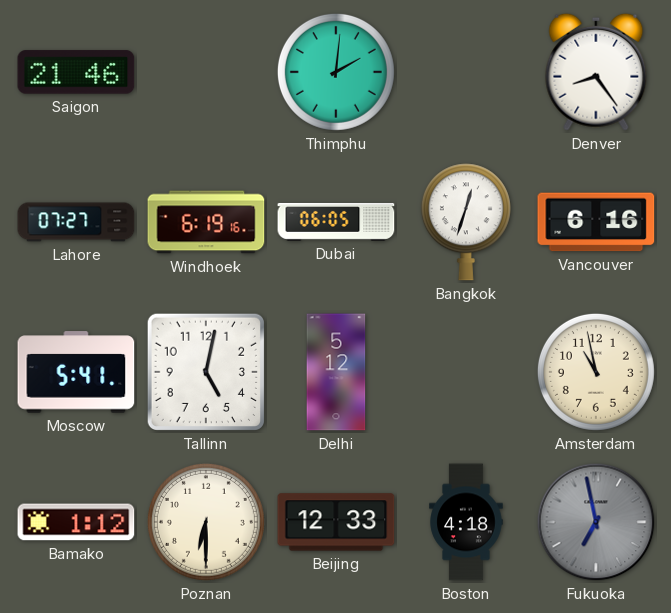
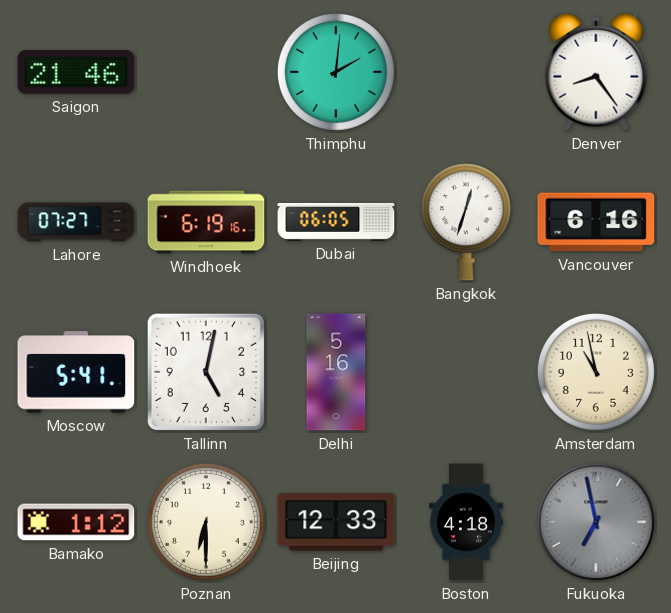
Delhi: 5:12 -> 5:16 (336, 372)
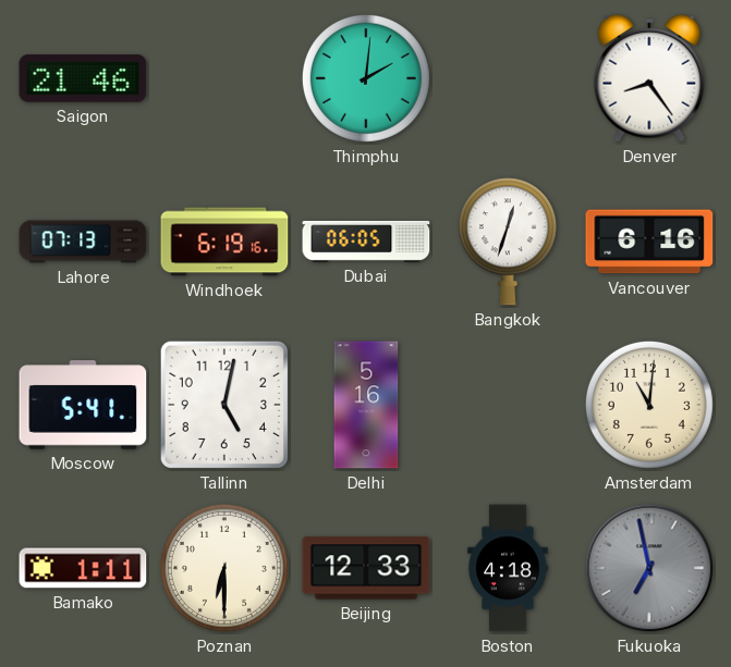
Lahore: 07:27 -> 07:13 (83, 242)
Amsterdam: 10:58 -> 11:01 (649, 405)
Bamako: 1:12 -> 1:11 (83, 568)
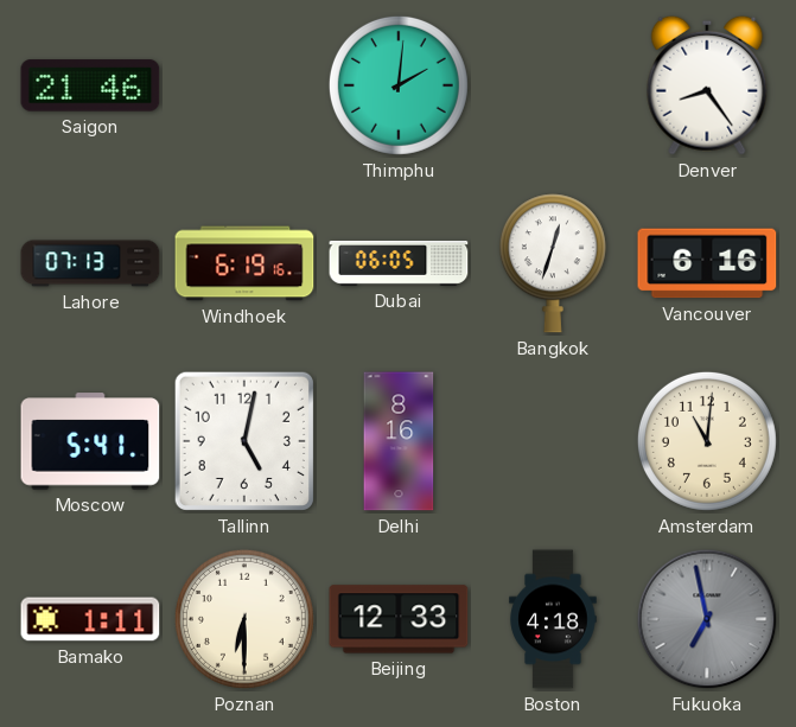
Delhi: 5:16 -> 8:16 (399, 441)
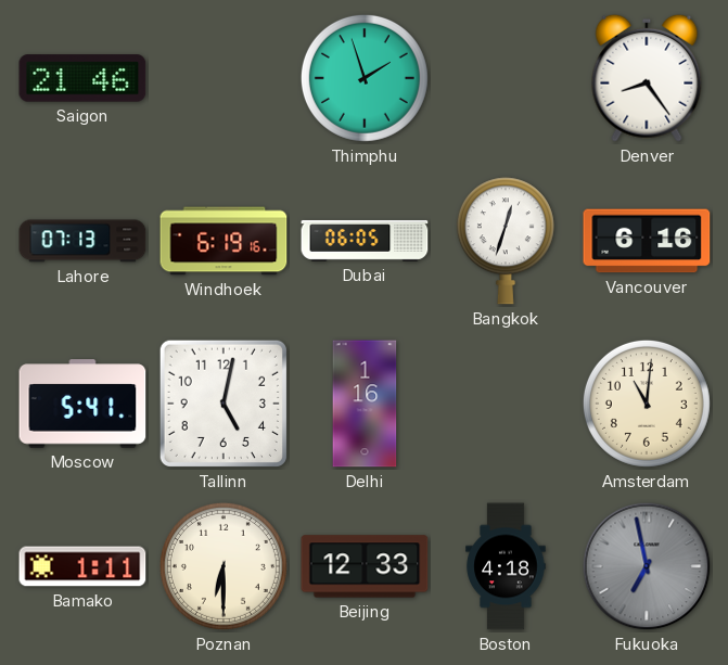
Thimphu: 2:01 -> 1:57 (365, 78)
Delhi: 8:16 -> 1:16 (365, 404)
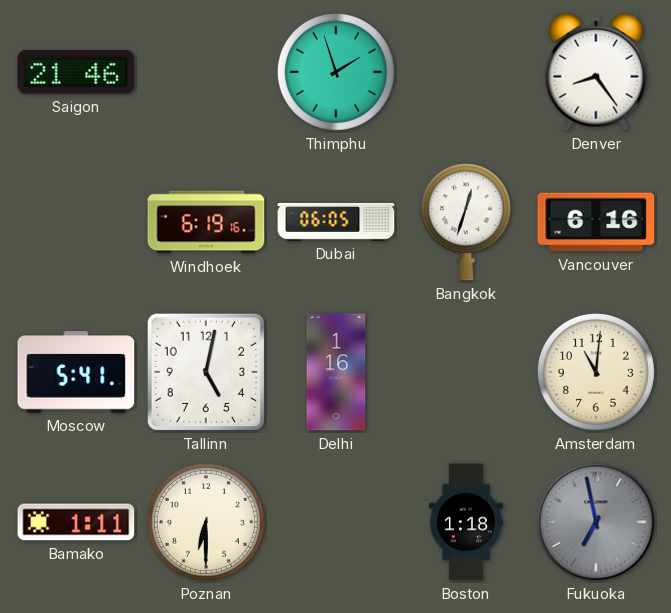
Lahore: 07:13 -> none (82, 241)
Beijing: 12:33 -> none (365, 566)
Boston: 4:18 -> 1:18 (466, 522)
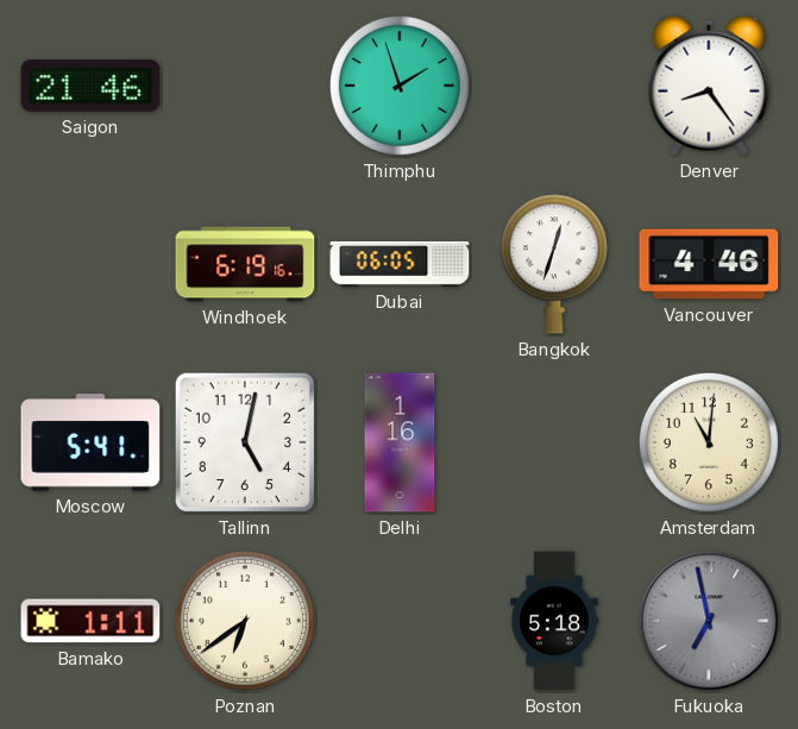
Vancouver: 6:16 -> 4:46 (709, 264)
Poznan: 6:30 -> 6:39 (245, 621)
Boston: 1:18 -> 5:18 (554, 621)
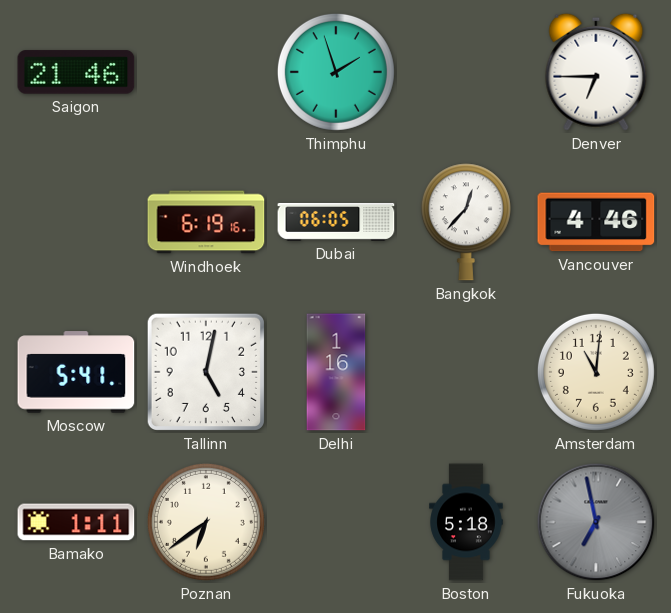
Denver: 8:24 -> 6:45 (596, 72)
Bangkok: 12:33 -> 12:37 (466, 222)
